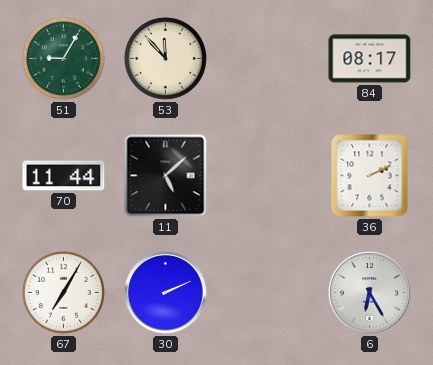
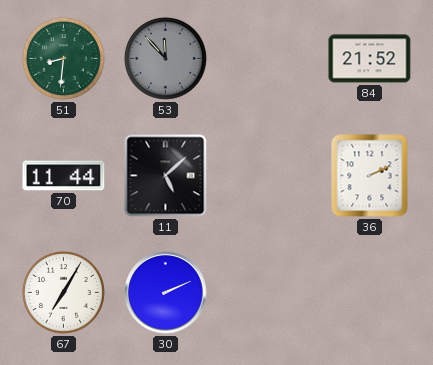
51: 9:05 -> 8:31 (63, 58)
53 dial: cream -> grey (165, 58)
84: 08:17 -> 21:52 (370, 59)
6: 6:25 -> none (370, 293)
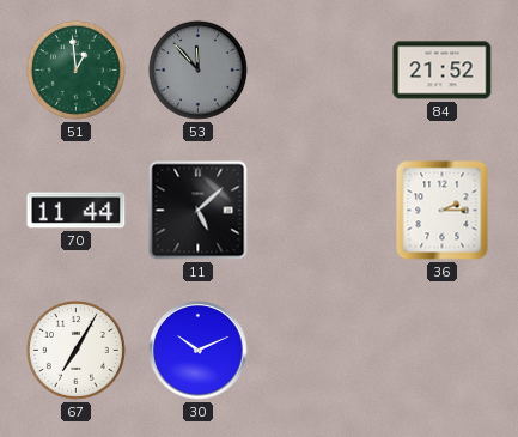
51: 8:31 -> 12:59 (75, 69)
36: 2:11 -> 2:15 (443, 211)
30: 2:11 -> 10:11 (199, 351)
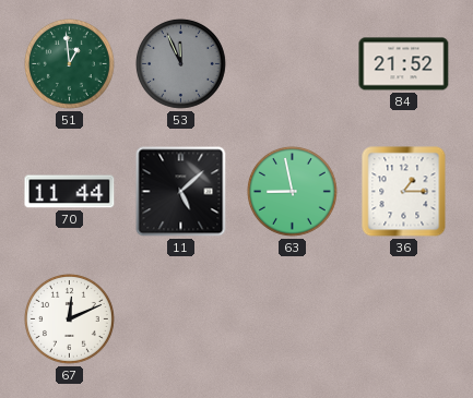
53: 11:53 -> 11:56 (180, 63)
63: none -> 8:58 (292, 191)
36: 2:15 -> 1:15 (404, 192)
67: 7:05 -> 12:11 (69, 318)
30: 10:11 -> none (199, 351)
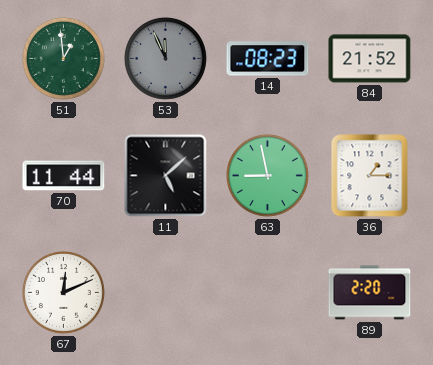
14: none -> 08:23 (268, 59)
89: none -> 2:20 (370, 293)
